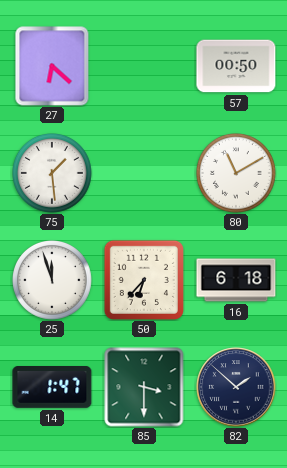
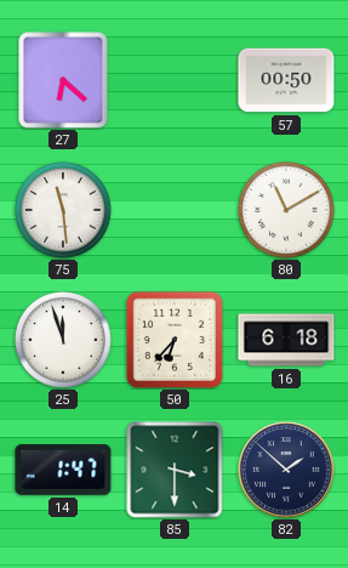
75: 1:29 -> 11:29 (64, 211)
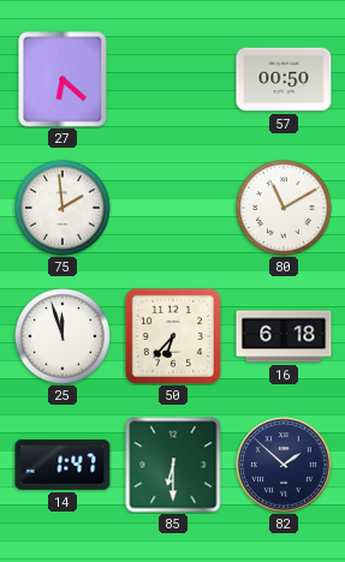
75: 11:29 -> 1:59 (64, 209)
85: 3:30 -> 6:30 (173, 465)
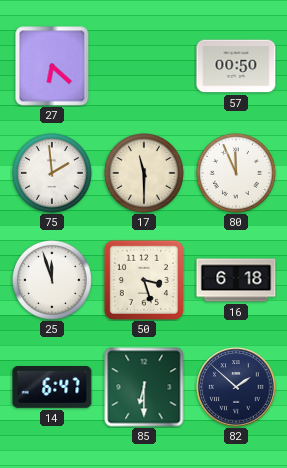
17: none -> 11:30 (145, 174)
80: 11:10 -> 11:56 (237, 174)
50: 6:37 -> 3:27 (144, 280)
14: 1:47 -> 6:47 (52, 388)
